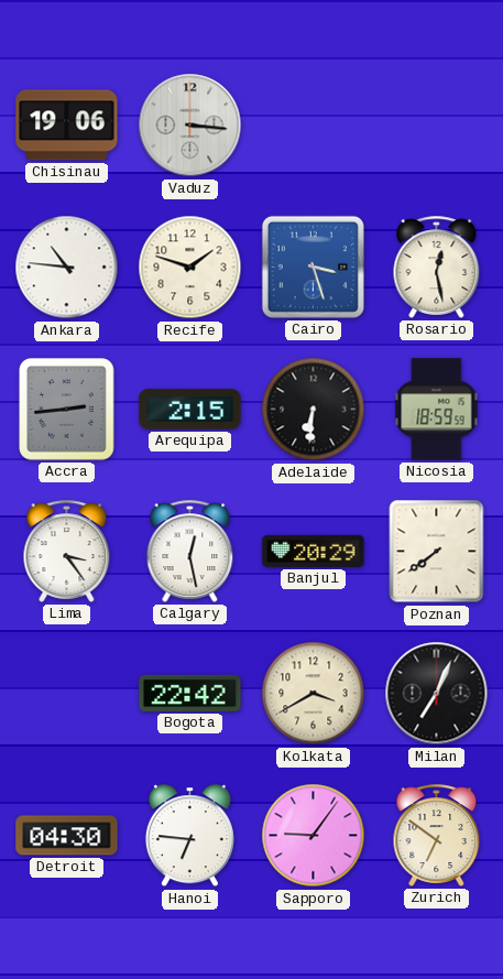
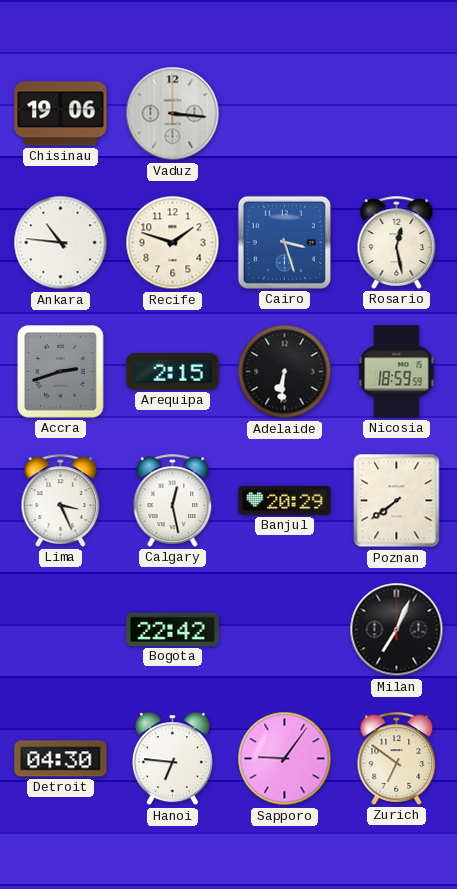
Accra: 2:44 -> 2:42 (61, 372)
Lima: 3:24 -> 3:26 (61, 500)
Kolkata: 3:40 -> none (314, 694)
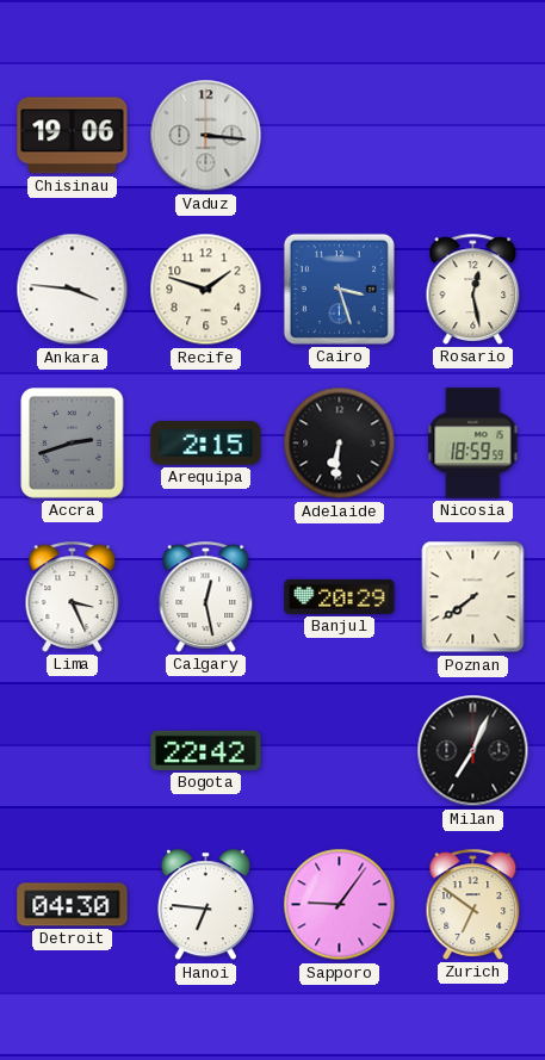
Ankara: 10:46 -> 3:46 (73, 290)
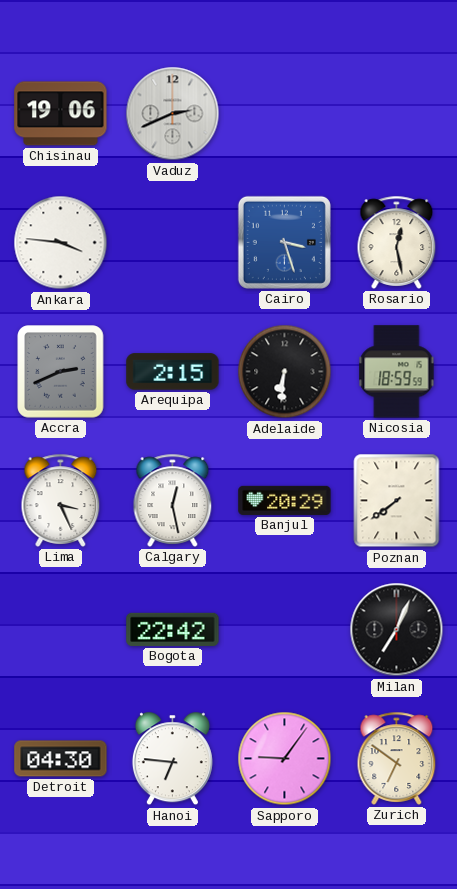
Vaduz: 3:16 -> 2:41 (173, 114)
Recife: 1:48 -> none (206, 290)
Accra: 2:42 -> 2:41 (61, 372)
